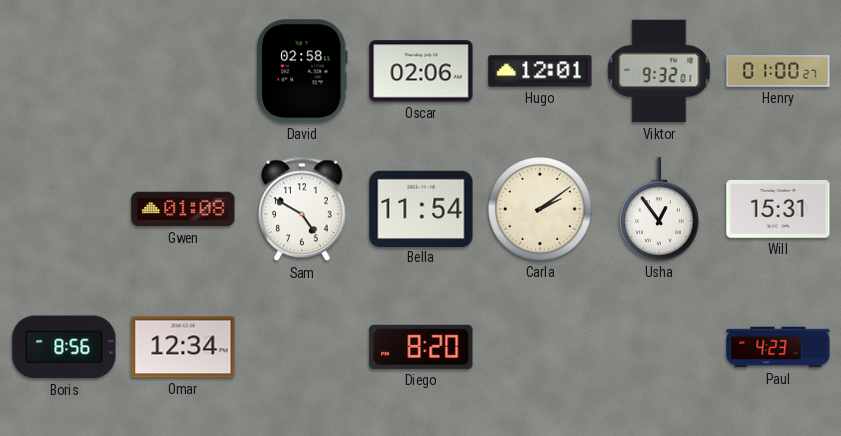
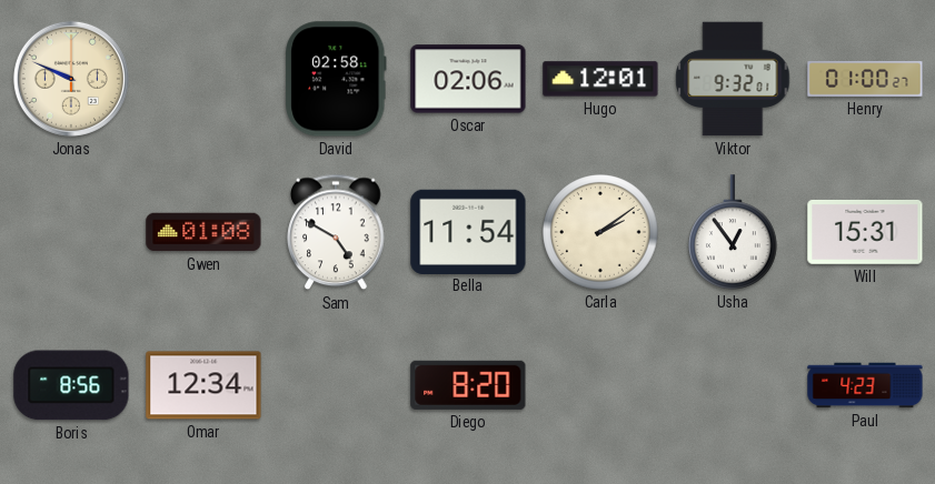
Jonas: none -> 9:49 (71, 79)
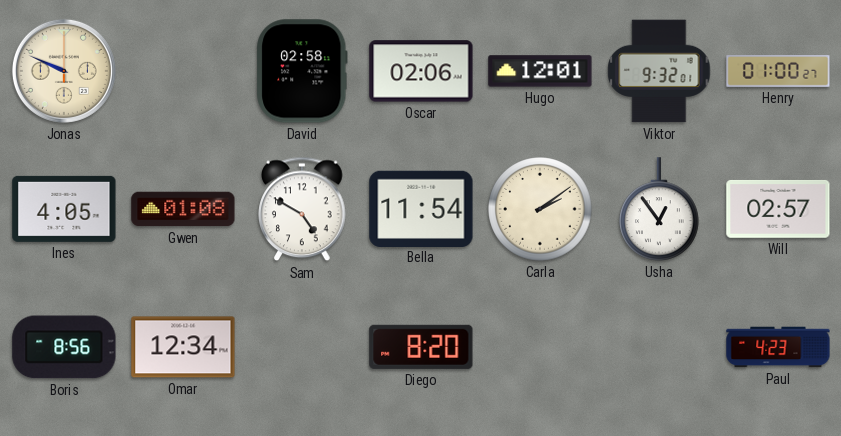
Ines: none -> 4:05 (64, 209)
Will: 15:31 -> 02:57 (778, 209)
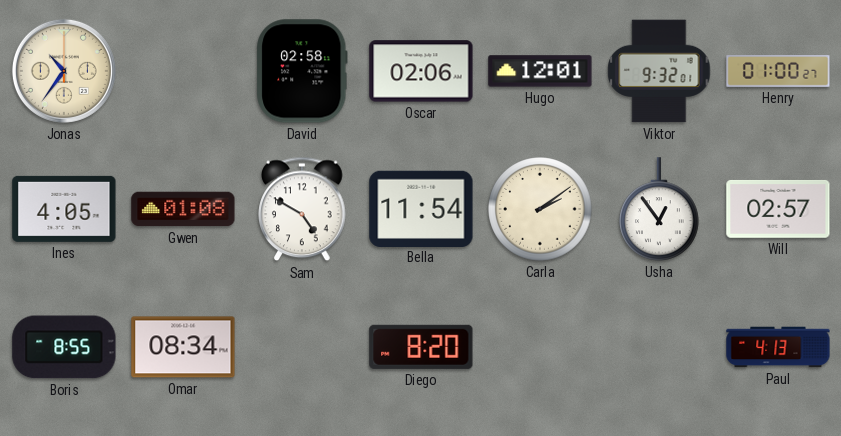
Jonas: 9:49 -> 10:36 (64, 71)
Boris: 8:56 -> 8:55 (64, 347)
Omar: 12:34 -> 08:34 (183, 347)
Paul: 4:23 -> 4:13 (778, 347)
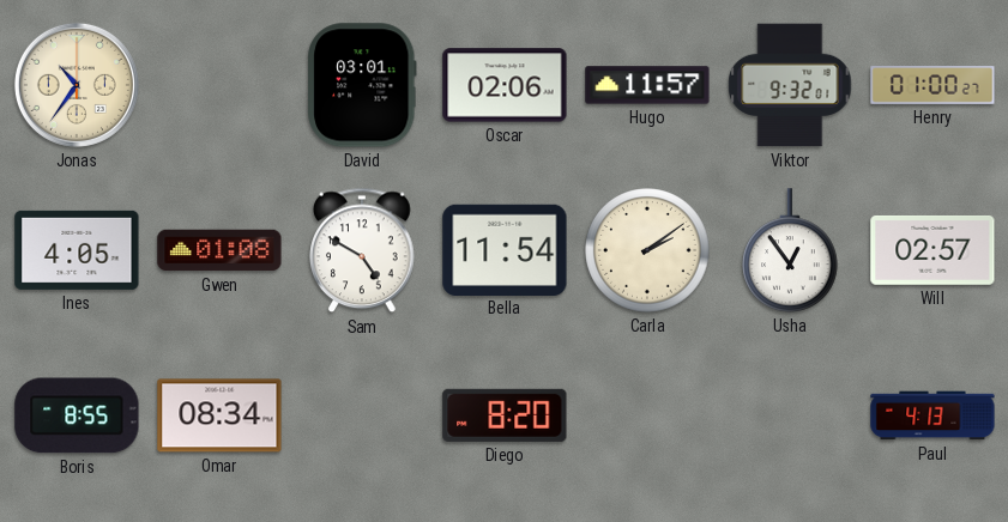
David: 02:58 -> 03:01 (362, 85)
Hugo: 12:01 -> 11:57 (647, 85)
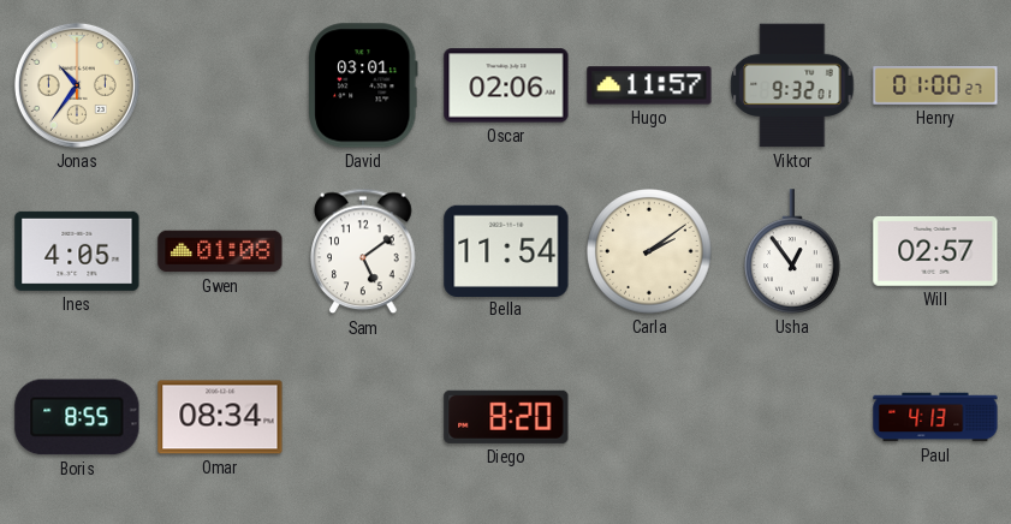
Sam: 4:50 -> 5:09 (363, 251)
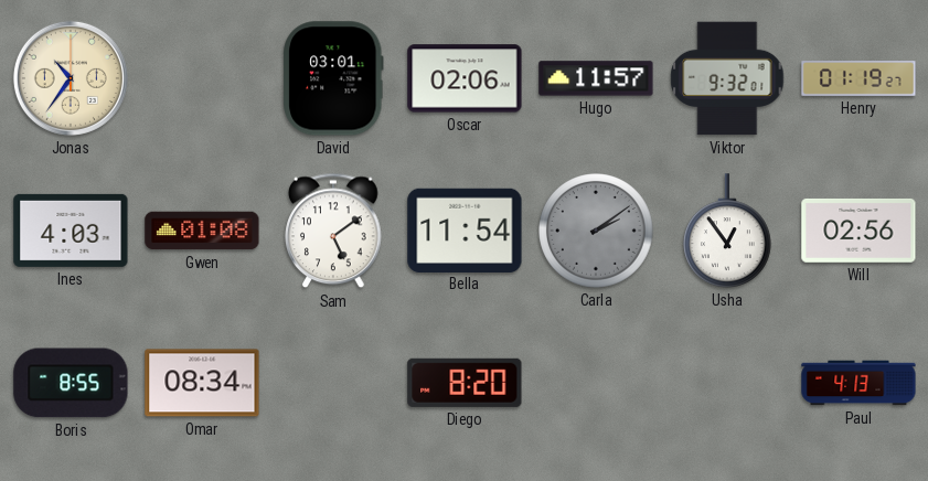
Henry: 01:00 -> 01:19 (858, 79)
Ines: 4:05 -> 4:03 (71, 231)
Carla dial: cream -> grey (596, 231)
Will: 02:57 -> 02:56 (858, 231)
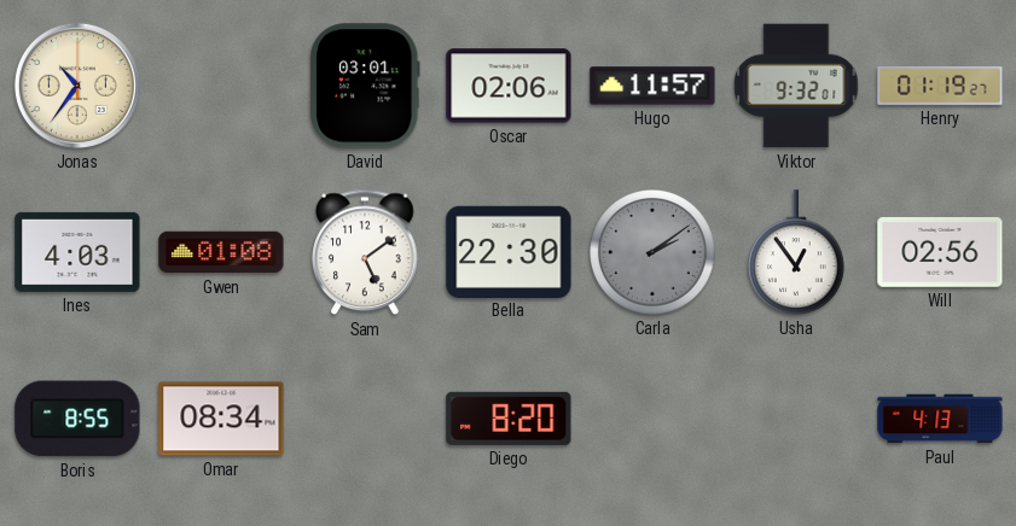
Bella: 11:54 -> 22:30 (509, 251)
